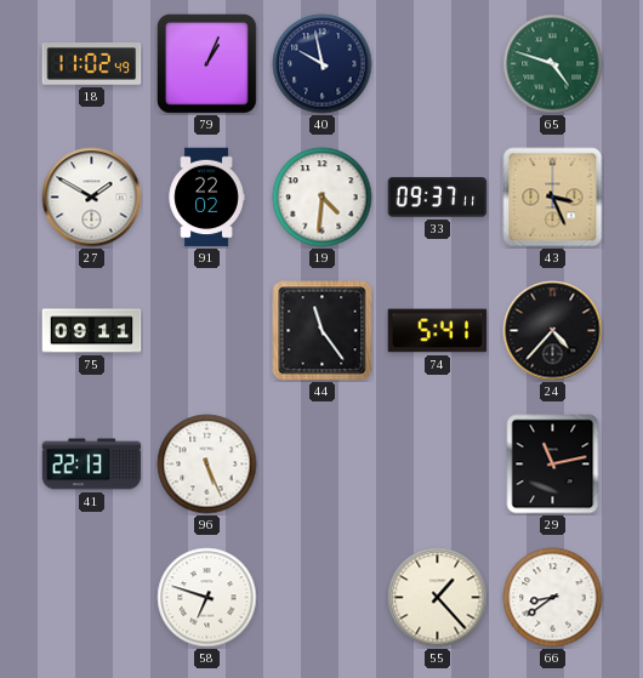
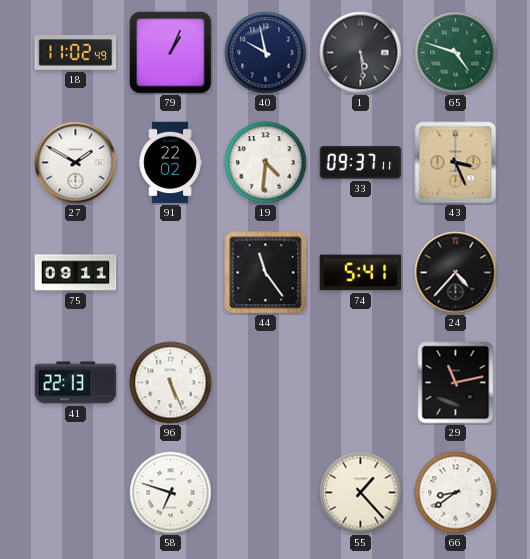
1: none -> 5:29 (361, 53)
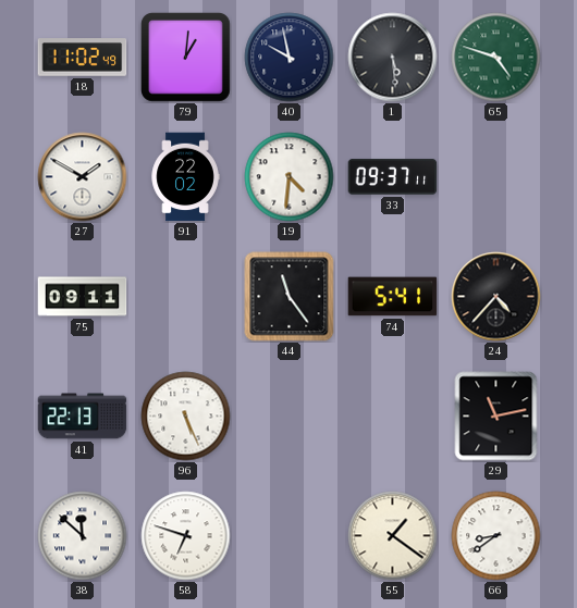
79: 1:04 -> 1:01 (185, 57)
43: 3:26 -> none (456, 163)
38: none -> 11:52 (83, 536)
55: 1:23 -> 1:21 (393, 536)
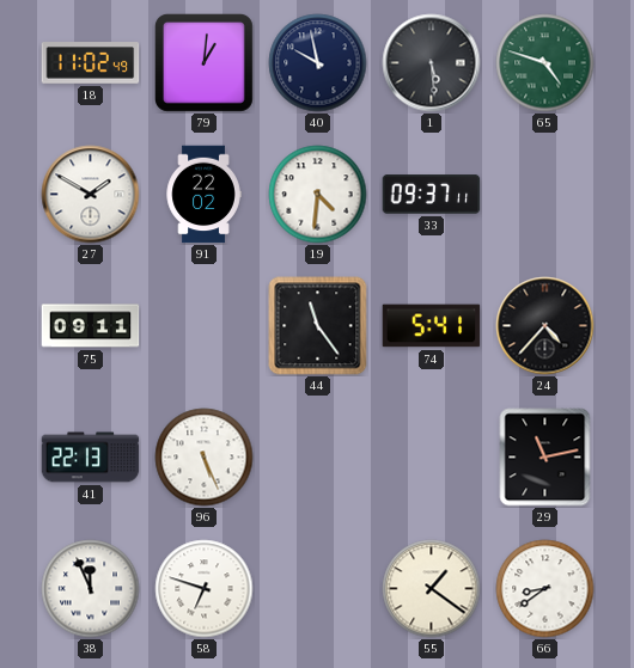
38: 11:52 -> 11:56 (91, 589)
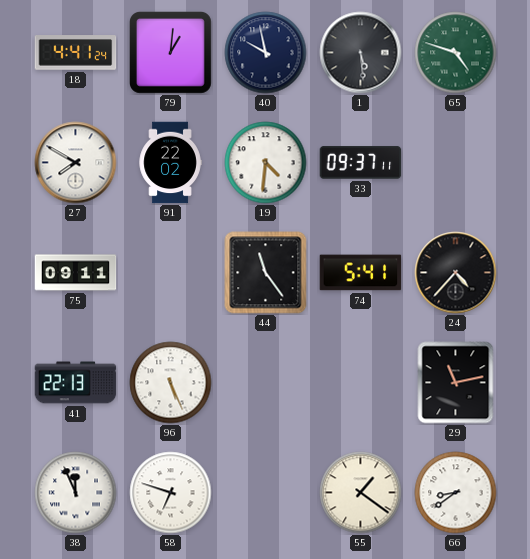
18: 11:02 -> 4:41 (76, 53)
27: 1:50 -> 7:50 (76, 163)
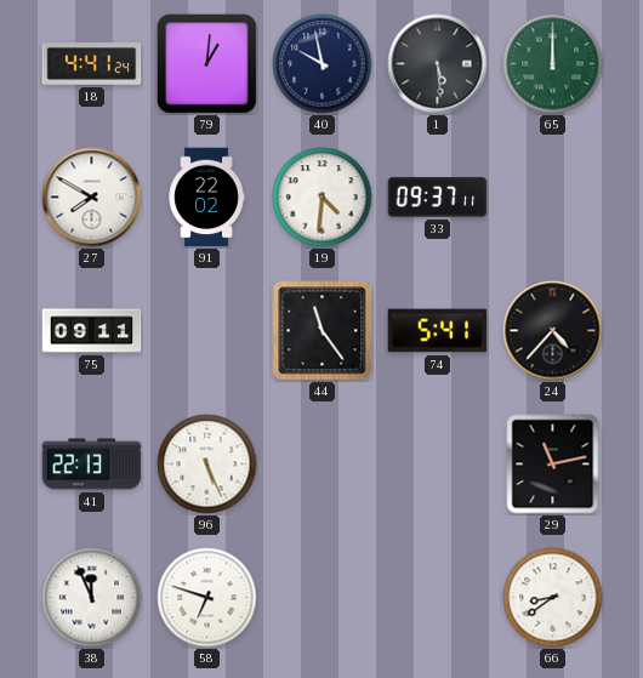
65: 4:48 -> 12:00 (553, 64)
55: 1:21 -> none (361, 493)
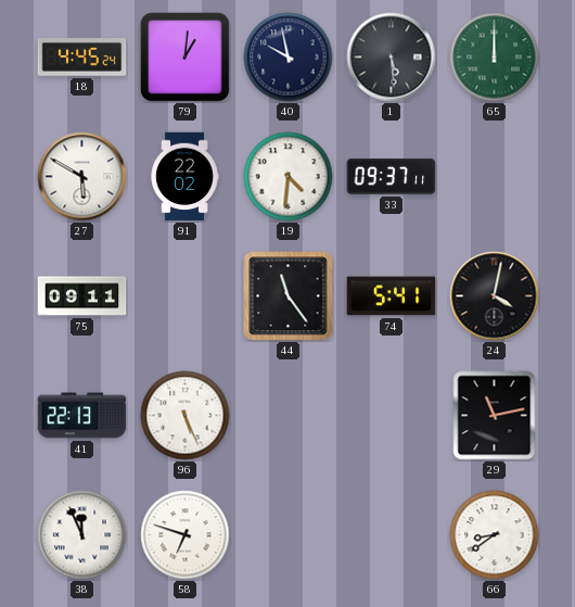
18: 4:41 -> 4:45 (82, 58)
27: 7:50 -> 5:50 (82, 177)
24: 4:37 -> 4:02 (495, 296)
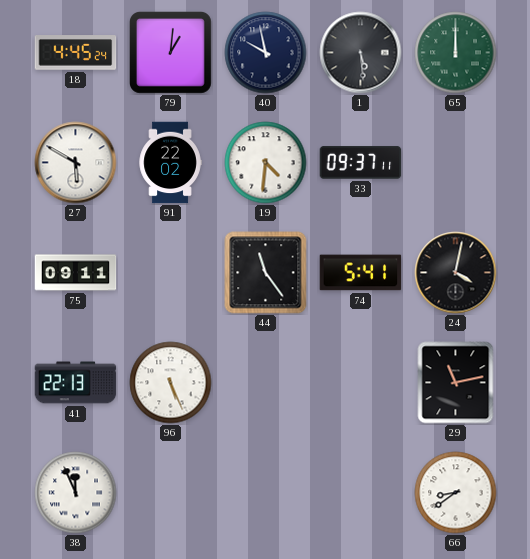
58: 6:48 -> none (186, 535)
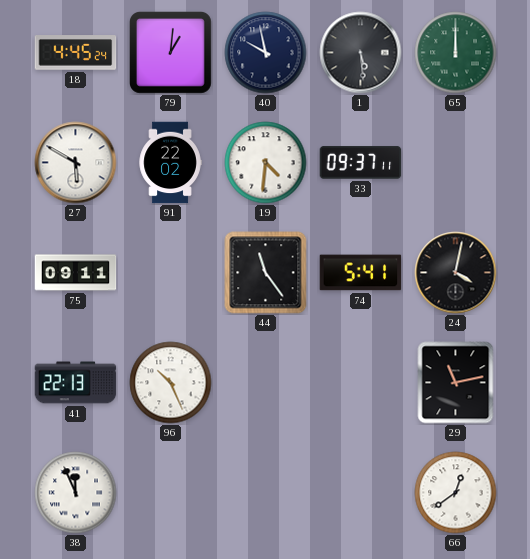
96: 5:26 -> 10:26 (171, 383)
66: 8:39 -> 12:39 (456, 493)
